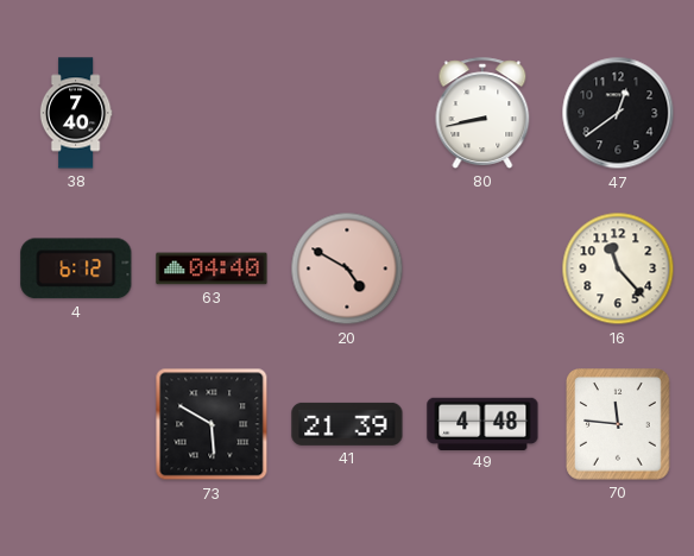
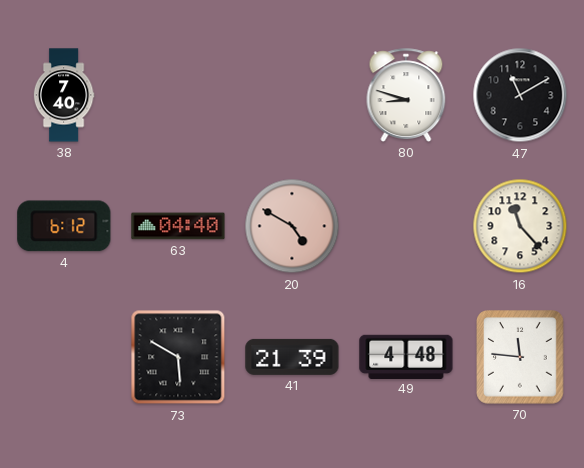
80: 8:43 -> 8:48 (406, 95)
47: 12:39 -> 11:10 (520, 95)
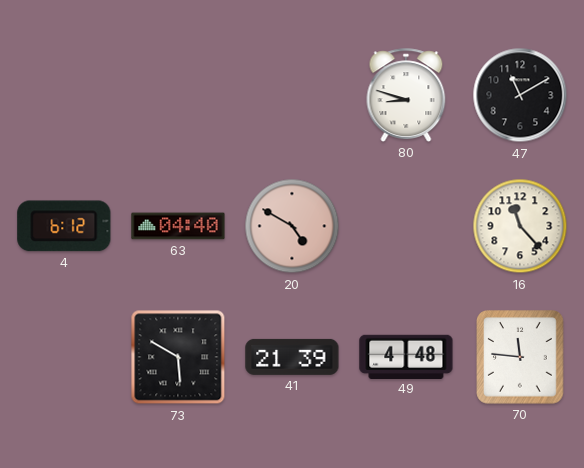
38: 7:40 -> none (64, 95)
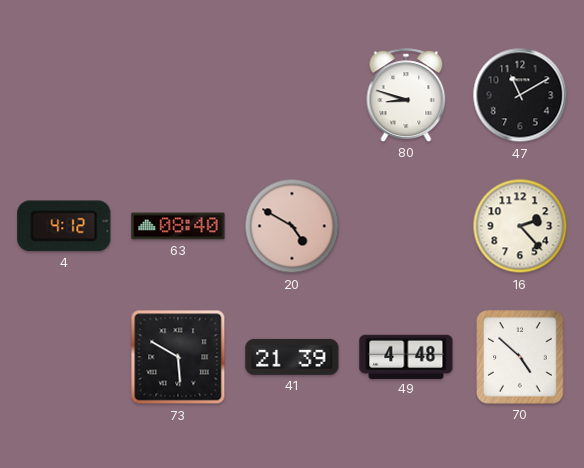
4: 6:12 -> 4:12 (64, 226)
63: 04:40 -> 08:40 (178, 226)
16: 11:23 -> 2:23 (520, 226)
70: 11:46 -> 4:52 (520, 357)
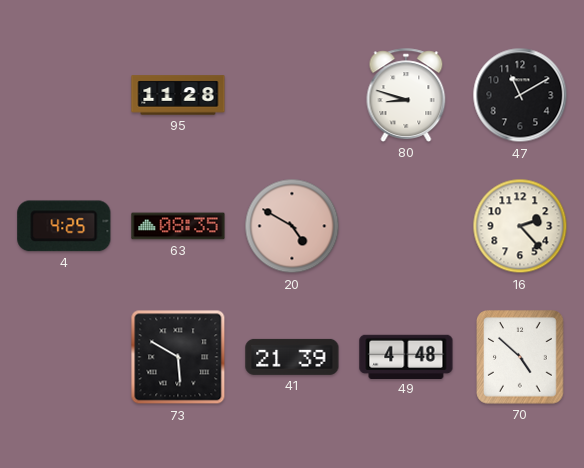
95: none -> 11:28 (178, 95)
4: 4:12 -> 4:25 (64, 226)
63: 08:40 -> 08:35 (178, 226)
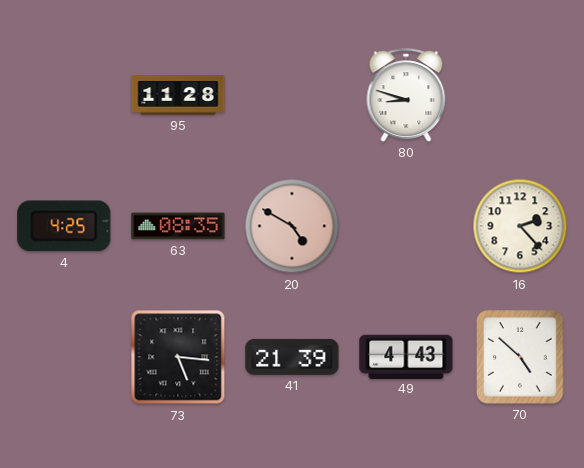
47: 11:10 -> none (520, 95)
73: 5:50 -> 5:16 (178, 357)
49: 4:48 -> 4:43 (406, 356)
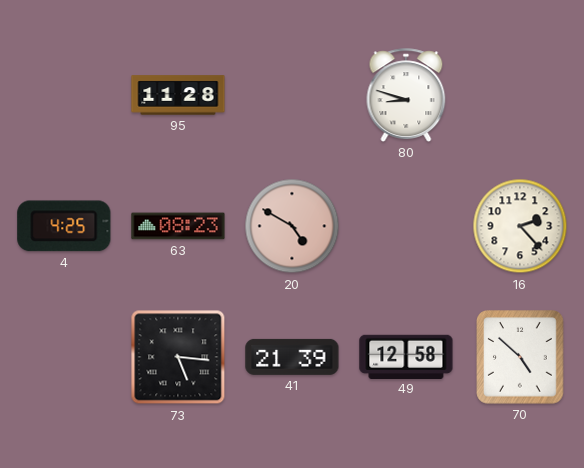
63: 08:35 -> 08:23 (178, 226)
49: 4:43 -> 12:58 (406, 356)
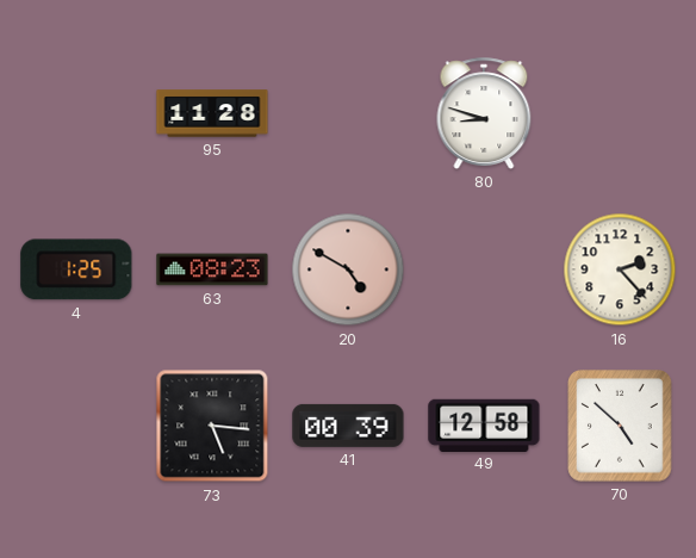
4: 4:25 -> 1:25 (76, 269)
41: 21:39 -> 00:39 (348, 426)
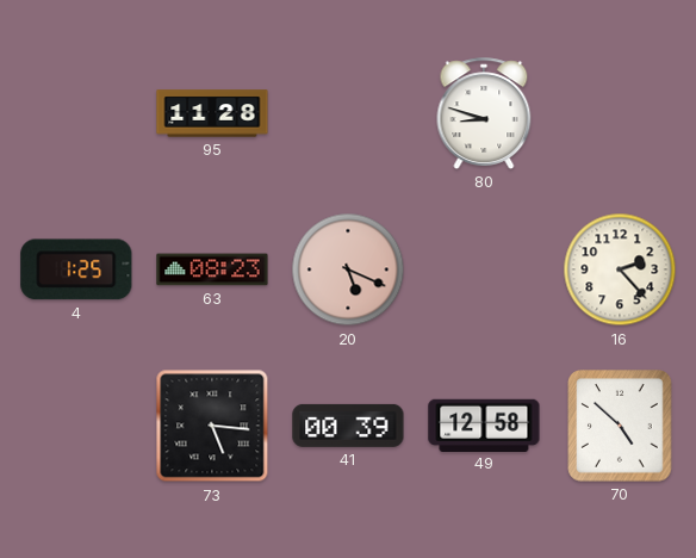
20: 4:50 -> 5:19 (348, 269)
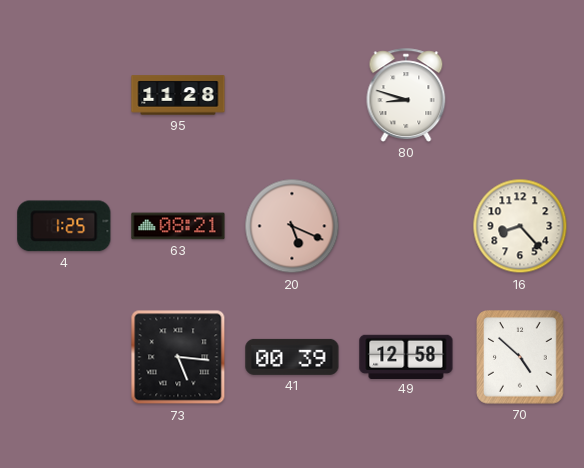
63: 08:23 -> 08:21 (178, 226)
16: 2:23 -> 8:23 (520, 226)
